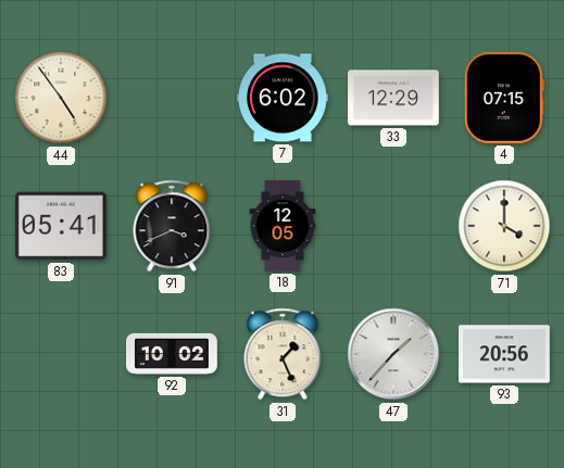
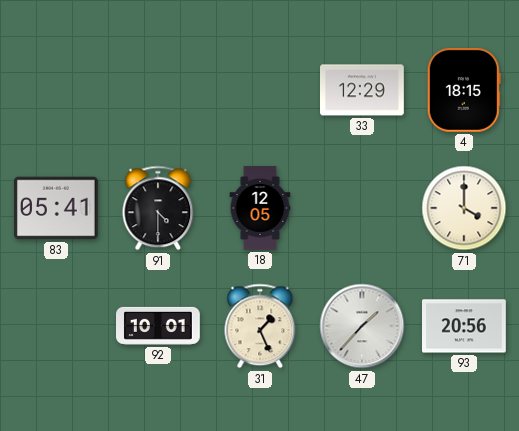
44: 4:54 -> none (61, 98)
7: 6:02 -> none (284, 98)
4: 07:15 -> 18:15 (464, 90)
91: 3:41 -> 4:30 (158, 208)
92: 10:02 -> 10:01 (159, 326)
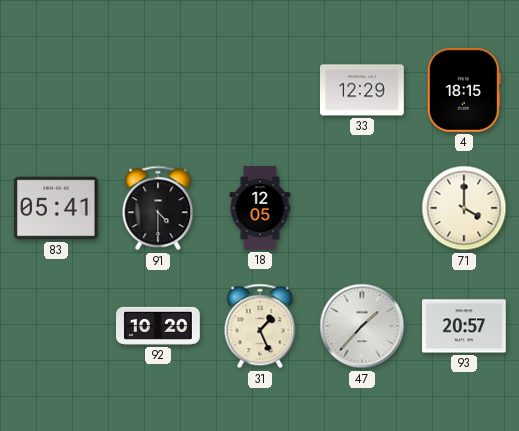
92: 10:01 -> 10:20 (159, 326)
93: 20:56 -> 20:57 (465, 326)
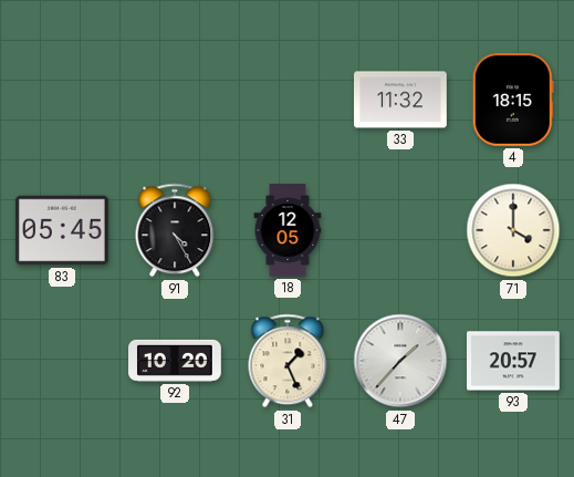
33: 12:29 -> 11:32 (401, 100)
83: 05:41 -> 05:45 (62, 230)
91: 4:30 -> 4:25 (175, 230)
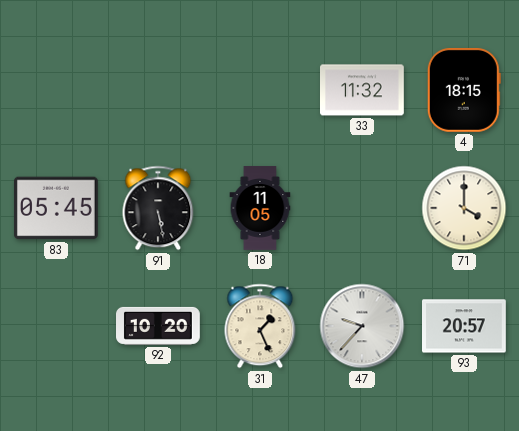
91: 4:25 -> 5:28 (158, 208)
18: 12:05 -> 11:05 (260, 208)
47: 1:37 -> 9:37 (362, 326)
